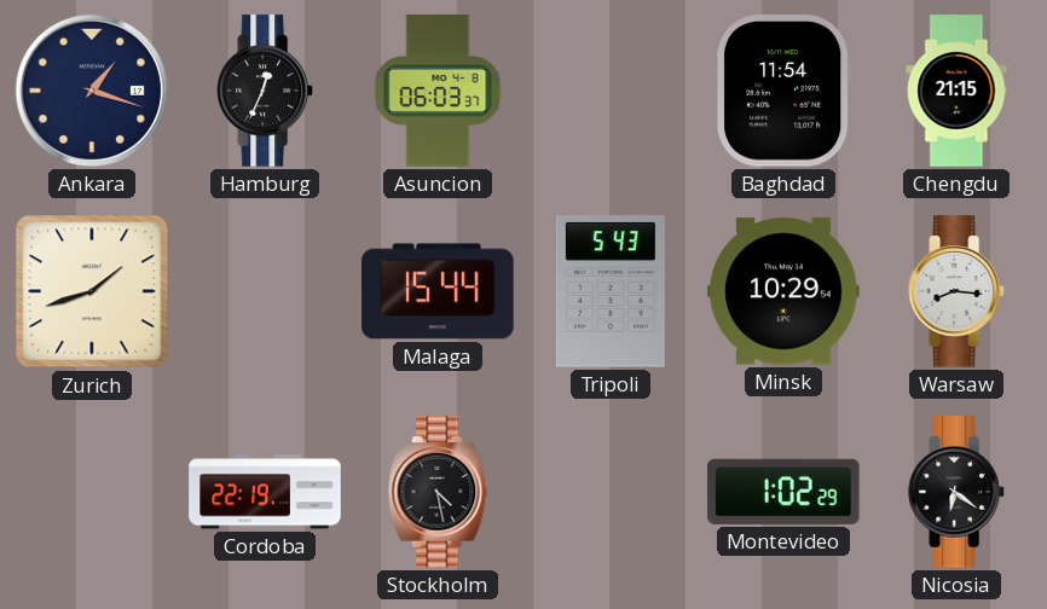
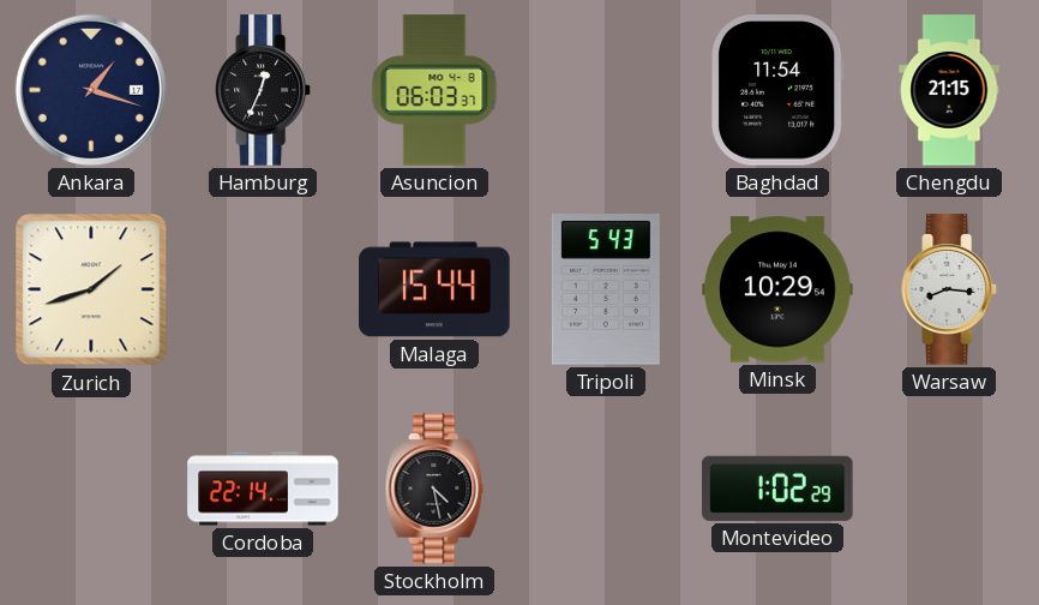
Cordoba: 22:19 -> 22:14 (263, 489)
Nicosia: 6:21 -> none (958, 492)
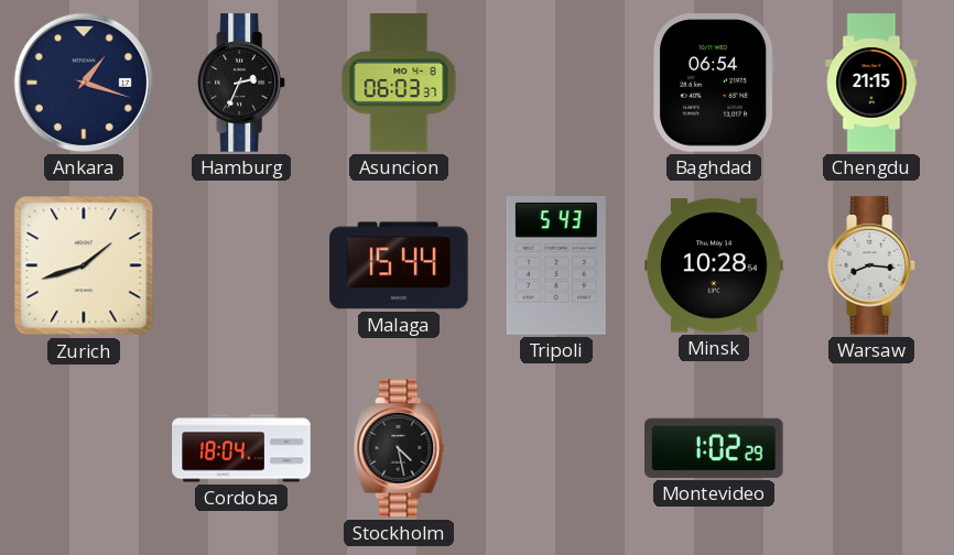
Hamburg: 12:34 -> 2:34 (242, 83)
Baghdad: 11:54 -> 06:54 (715, 83)
Minsk: 10:29 -> 10:28 (714, 265)
Cordoba: 22:14 -> 18:04 (241, 448)
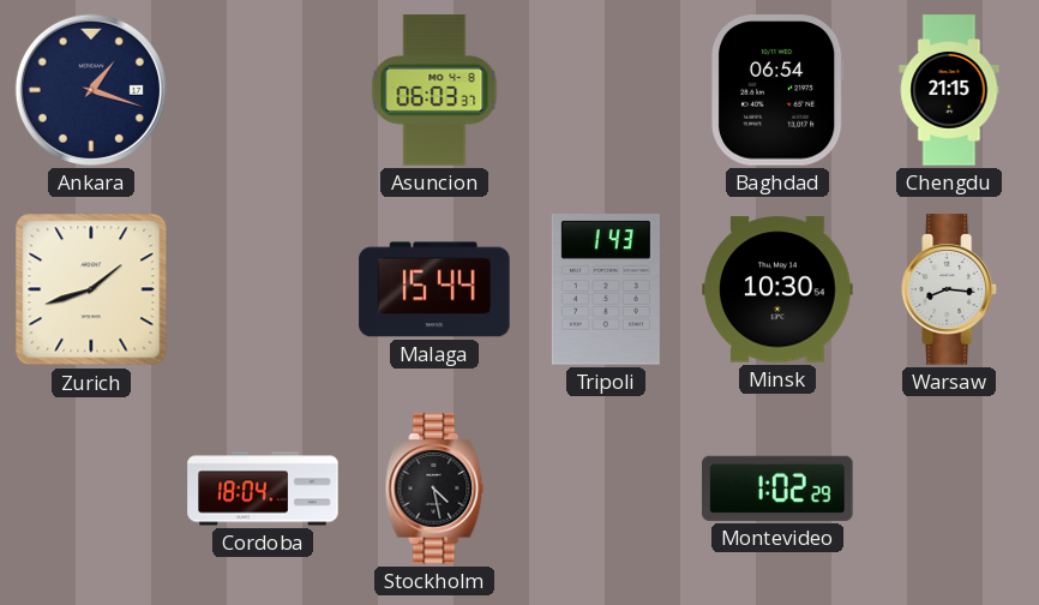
Hamburg: 2:34 -> none (242, 83)
Tripoli: 5:43 -> 1:43 (606, 289)
Minsk: 10:28 -> 10:30 (777, 289)
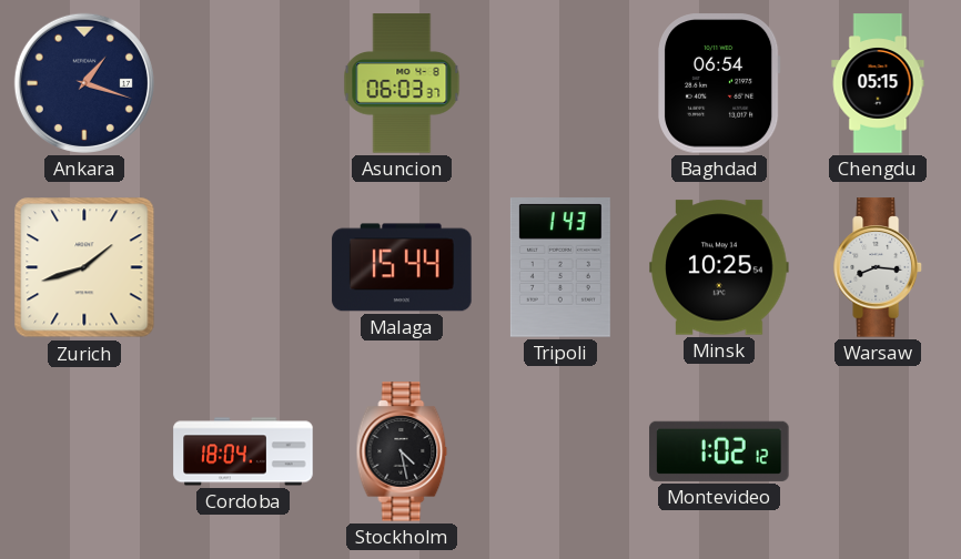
Chengdu: 21:15 -> 05:15 (878, 83)
Minsk: 10:30 -> 10:25 (719, 267)
Montevideo: 1:02:29 -> 1:02:12 (719, 451)
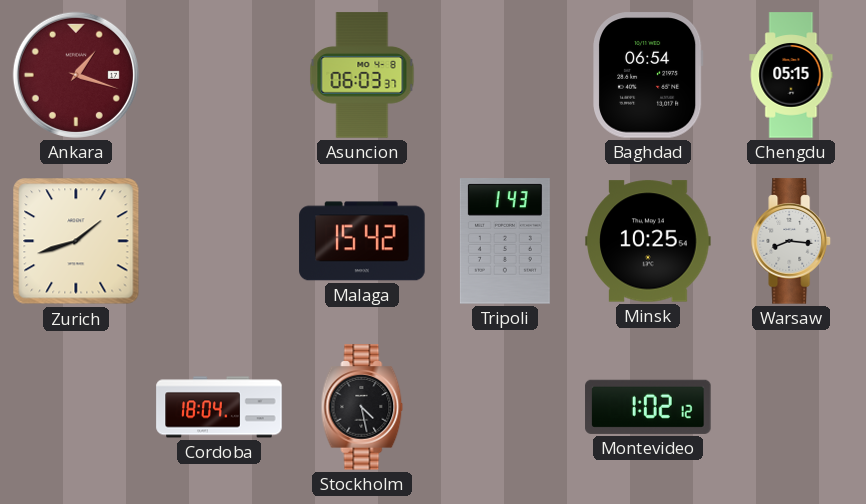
Ankara dial: navy -> burgundy (76, 75)
Malaga: 15:44 -> 15:42 (362, 241)
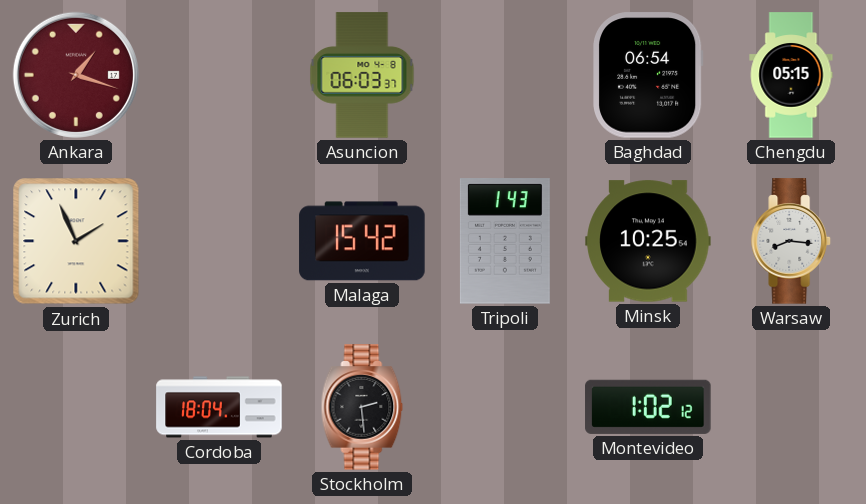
Zurich: 1:42 -> 1:56 (76, 241)
Stockholm: 4:28 -> 2:29 (362, 407)
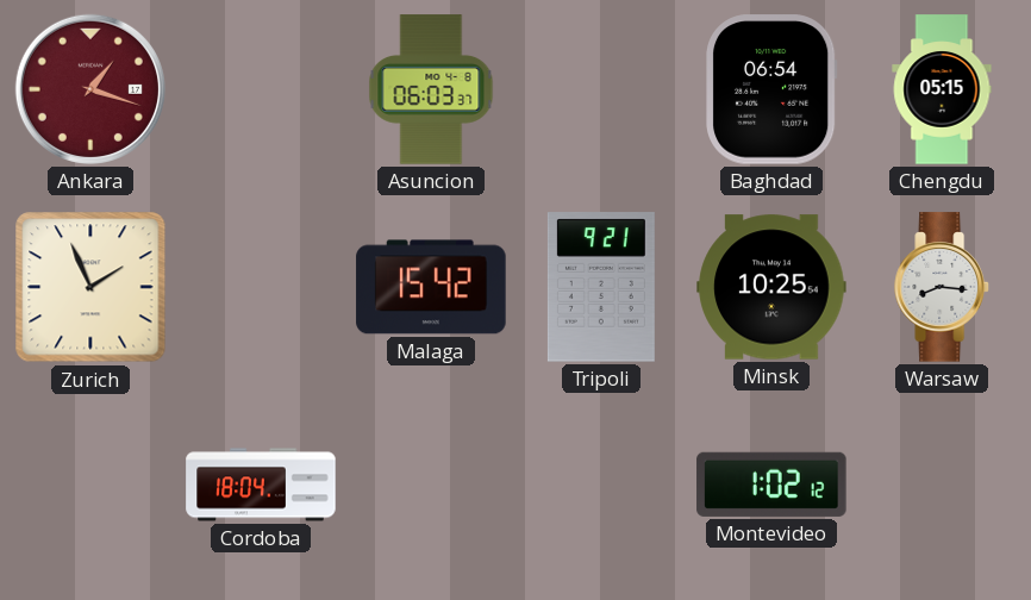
Tripoli: 1:43 -> 9:21 (601, 287)
Stockholm: 2:29 -> none (362, 407)
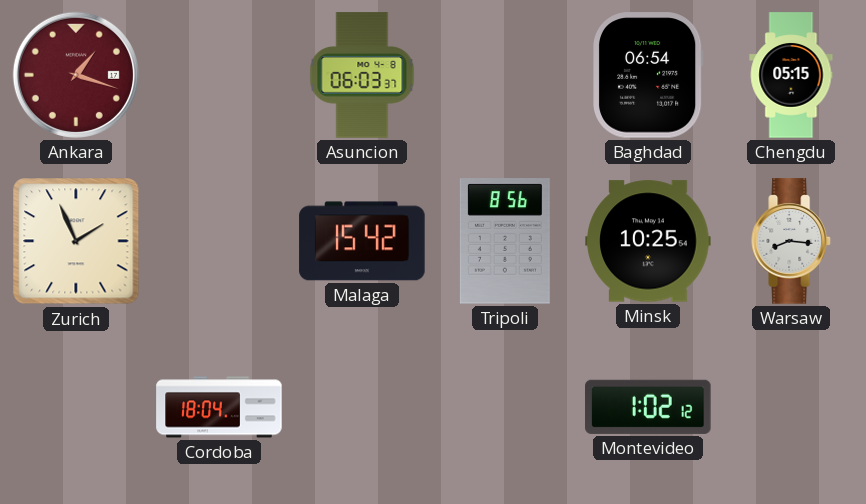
Tripoli: 9:21 -> 8:56 (505, 241)
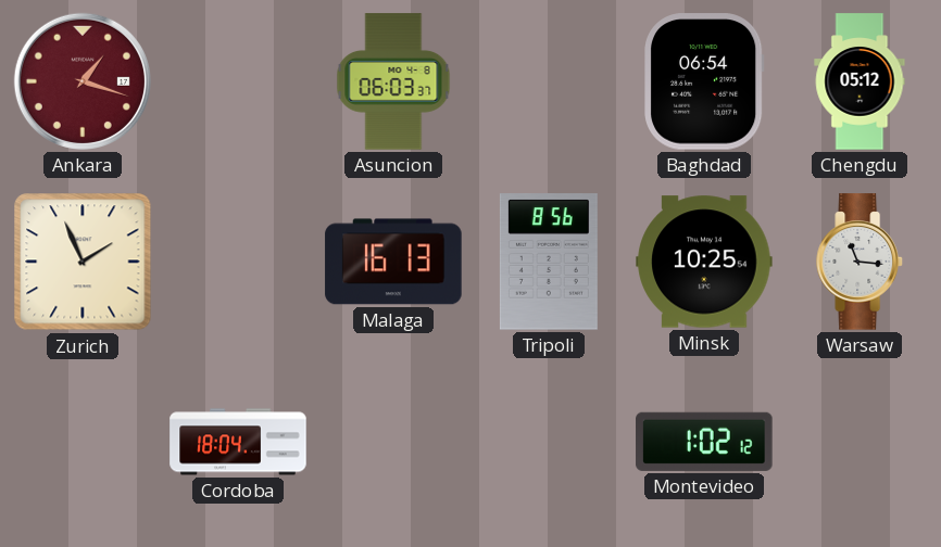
Chengdu: 05:15 -> 05:12 (860, 81)
Malaga: 15:42 -> 16:13 (393, 262)
Warsaw: 8:16 -> 11:16 (861, 262)
